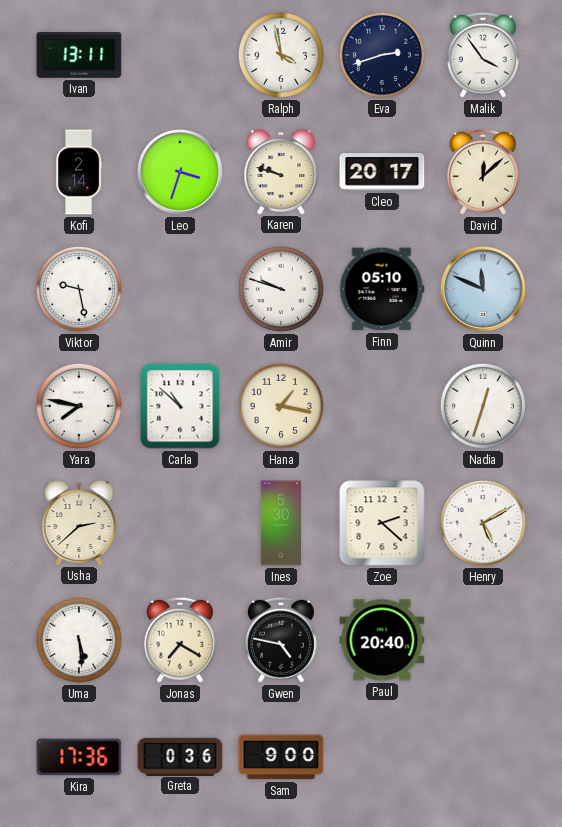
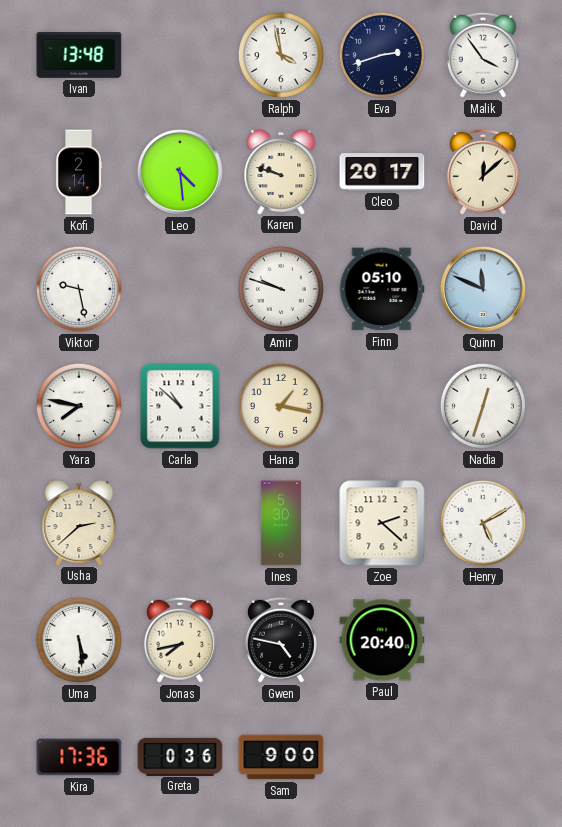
Ivan: 13:11 -> 13:48 (79, 56)
Leo: 3:33 -> 4:29 (180, 172)
Jonas: 7:20 -> 7:43 (180, 640)
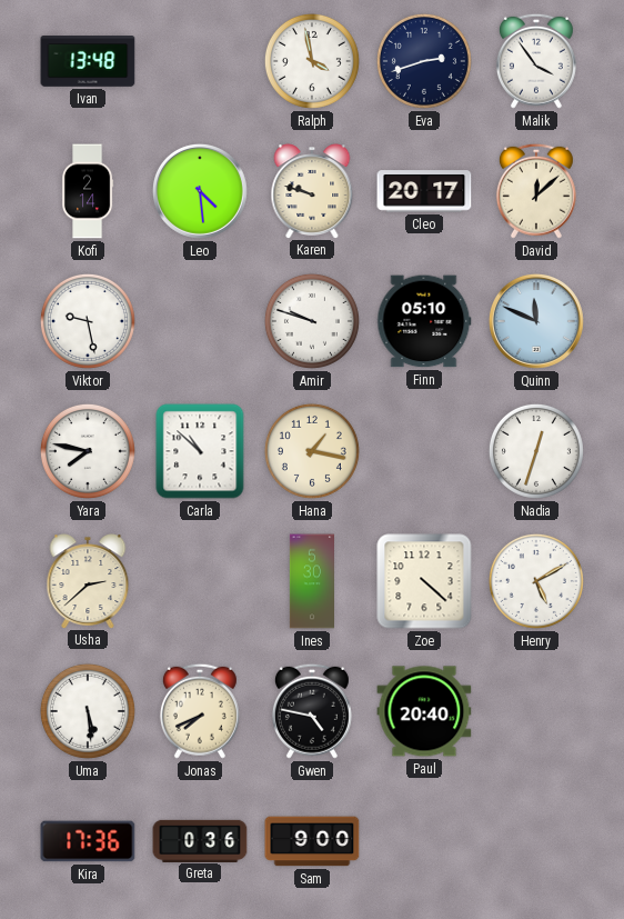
Zoe: 2:22 -> 4:22 (424, 581)
Jonas: 7:43 -> 7:41 (200, 711)
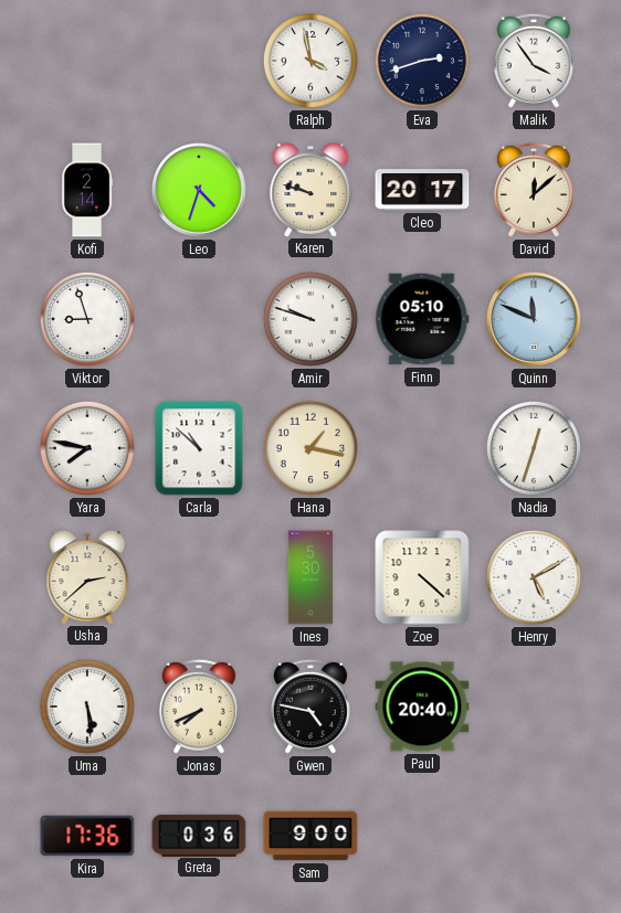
Ivan: 13:48 -> none (88, 62)
Leo: 4:29 -> 4:33 (199, 190)
Viktor: 9:28 -> 8:57 (87, 319)
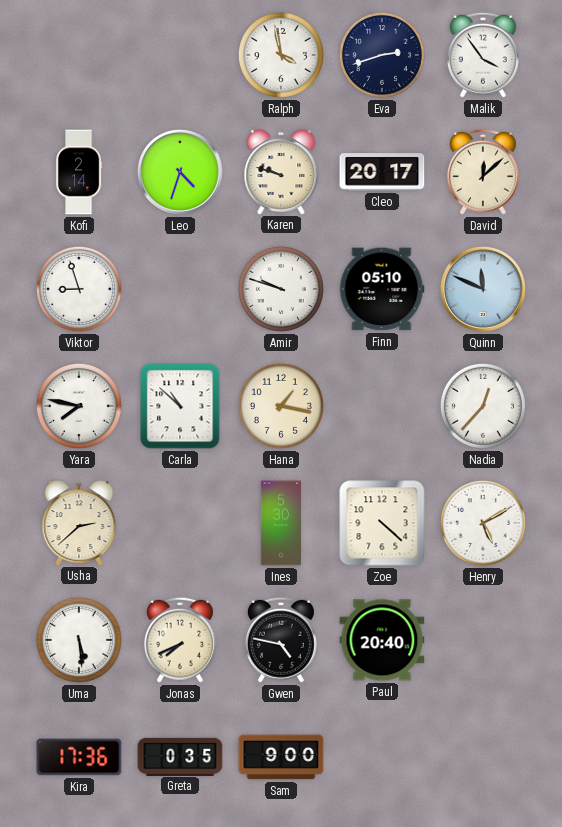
Nadia: 12:33 -> 12:37 (483, 406)
Greta: 0:36 -> 0:35 (180, 756)
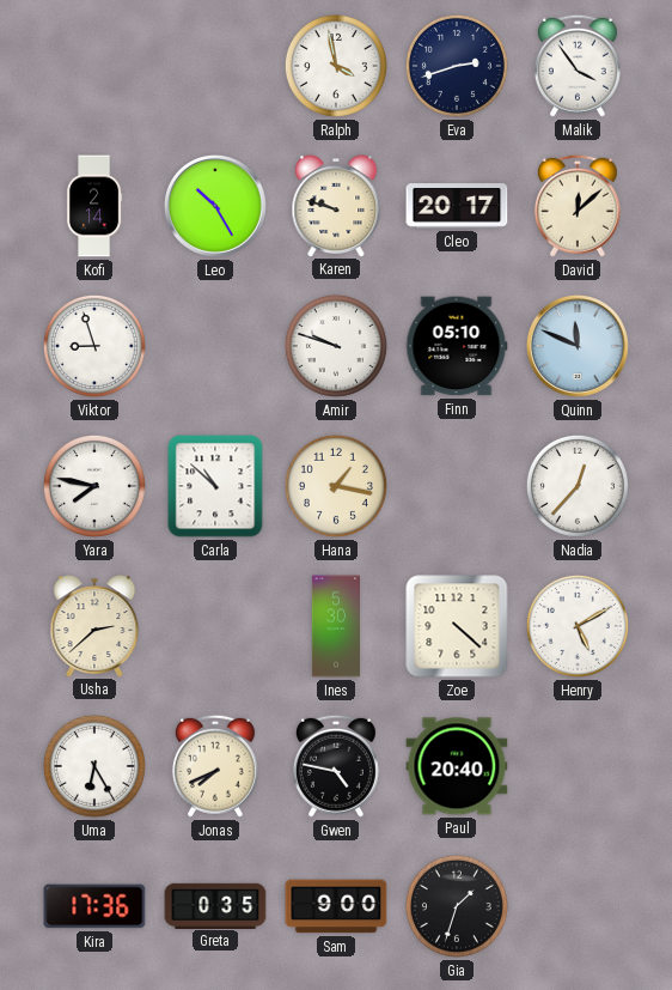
Leo: 4:33 -> 10:25 (215, 206)
Uma: 5:29 -> 6:25 (94, 766)
Gia: none -> 1:33 (457, 906)
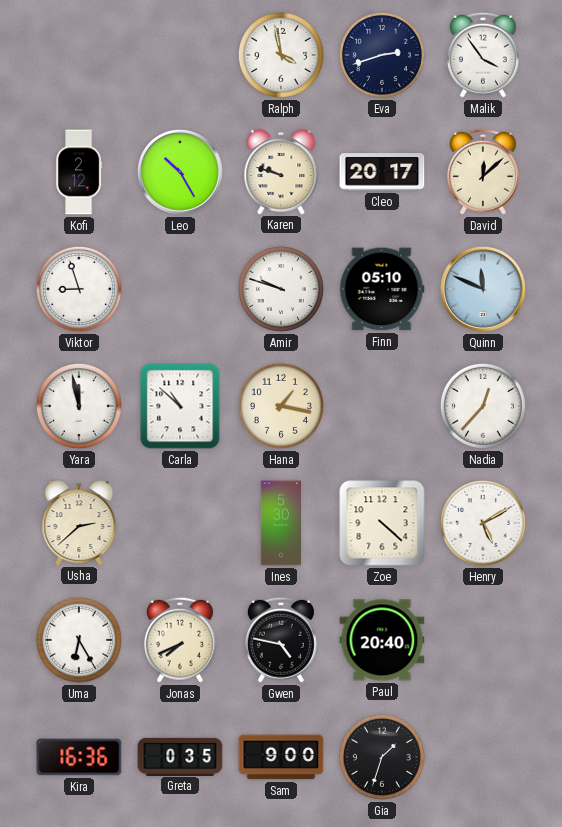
Kofi: 2:14 -> 2:12 (79, 172)
Yara: 7:47 -> 11:58 (79, 406)
Kira: 17:36 -> 16:36 (79, 757)
